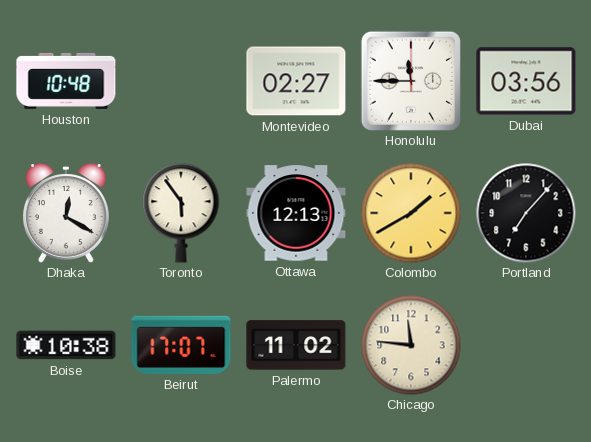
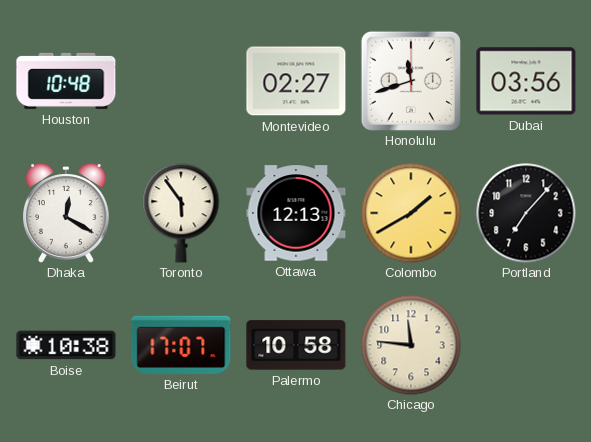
Honolulu: 11:45 -> 11:42 (411, 81)
Palermo: 11:02 -> 10:58 (296, 345)
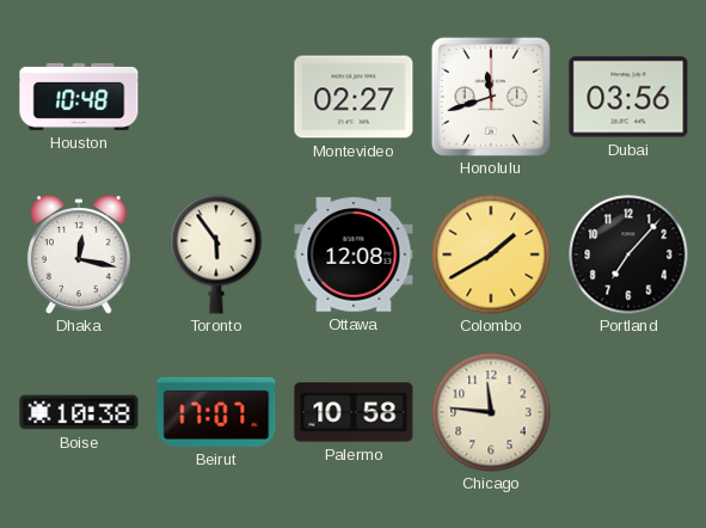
Dhaka: 12:20 -> 12:17 (79, 254)
Ottawa: 12:13 -> 12:08 (354, 254)
